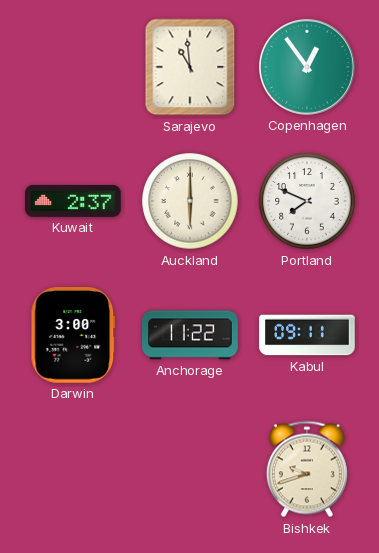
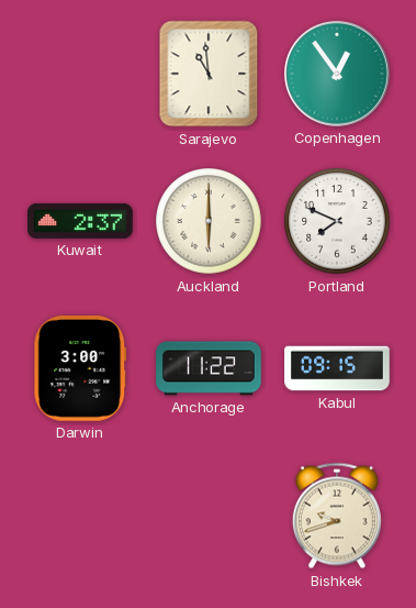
Kabul: 09:11 -> 09:15 (337, 368)
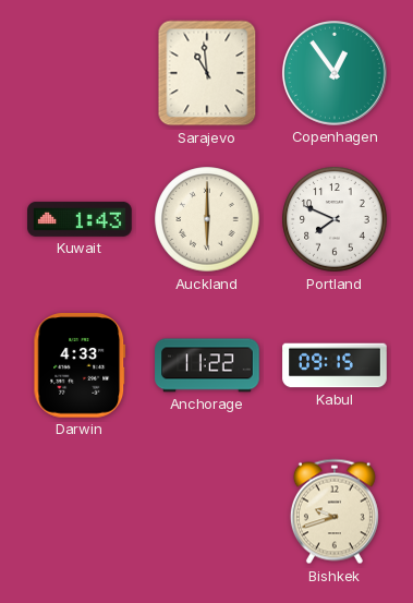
Kuwait: 2:37 -> 1:43 (80, 219)
Darwin: 3:00 -> 4:33 (80, 365)
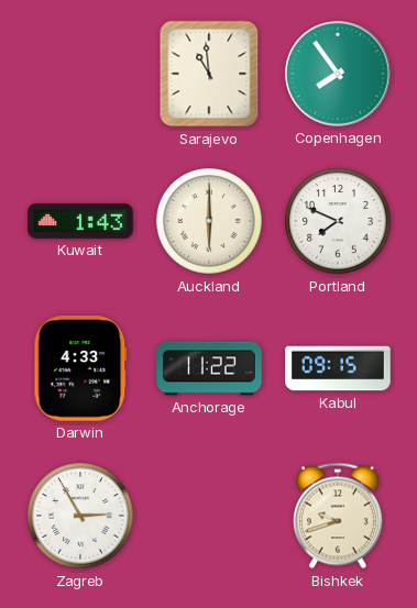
Copenhagen: 12:54 -> 7:54 (338, 74)
Zagreb: none -> 2:55 (80, 516)
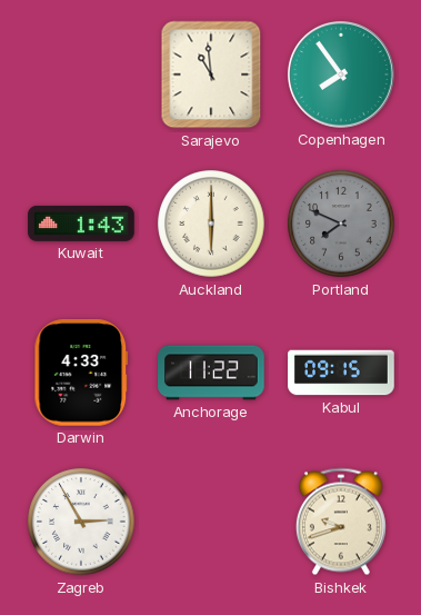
Portland dial: white -> grey (341, 224)
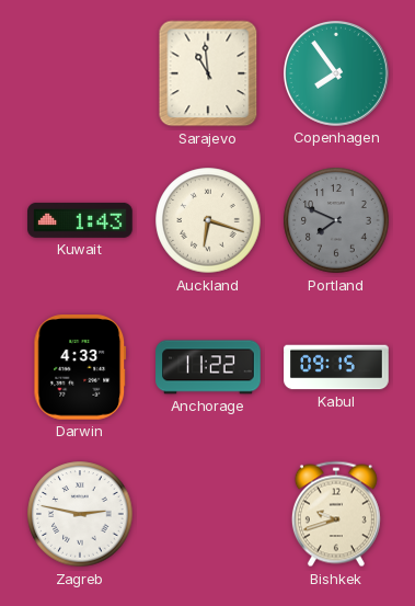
Auckland: 6:00 -> 6:18 (208, 220)
Zagreb: 2:55 -> 2:47 (80, 514)
